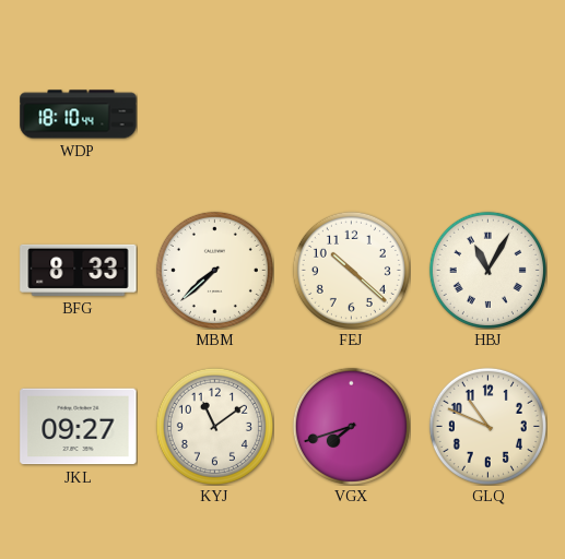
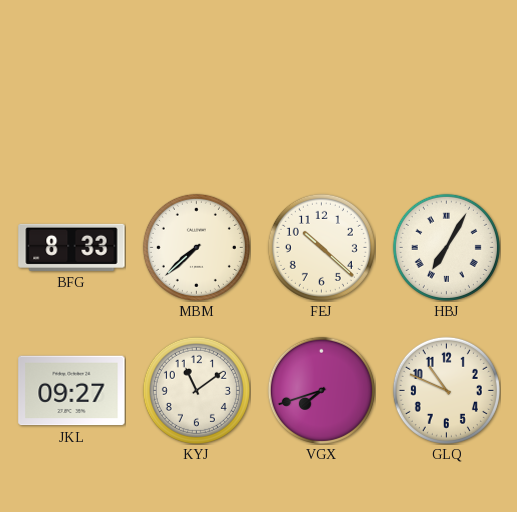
WDP: 18:10 -> none (79, 115)
HBJ: 11:05 -> 7:05 (446, 247)
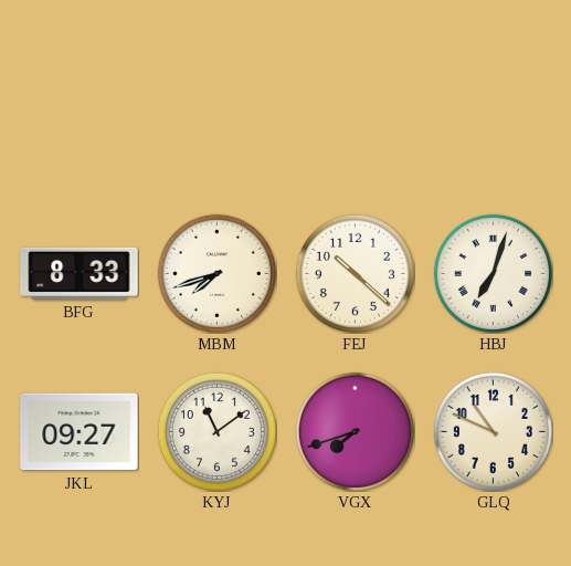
MBM: 7:38 -> 7:42 (216, 273)
HBJ: 7:05 -> 7:03 (493, 273)
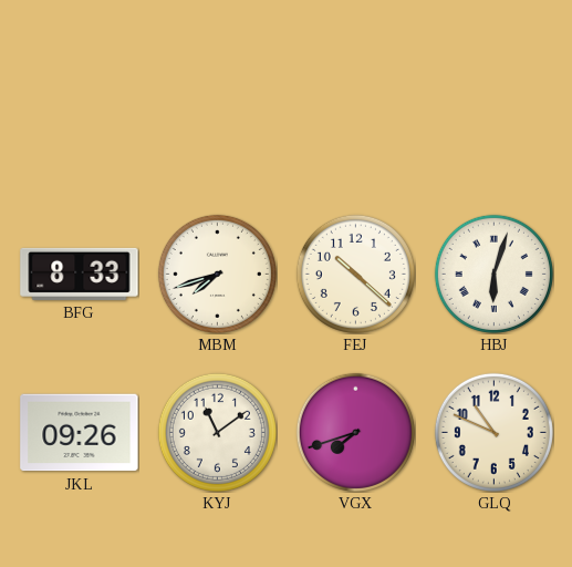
HBJ: 7:03 -> 6:03 (493, 274)
JKL: 09:27 -> 09:26 (80, 433)
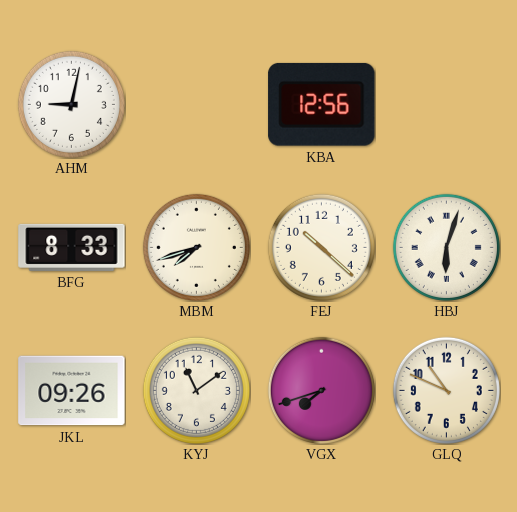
AHM: none -> 9:02 (71, 104)
KBA: none -> 12:56 (322, 104)
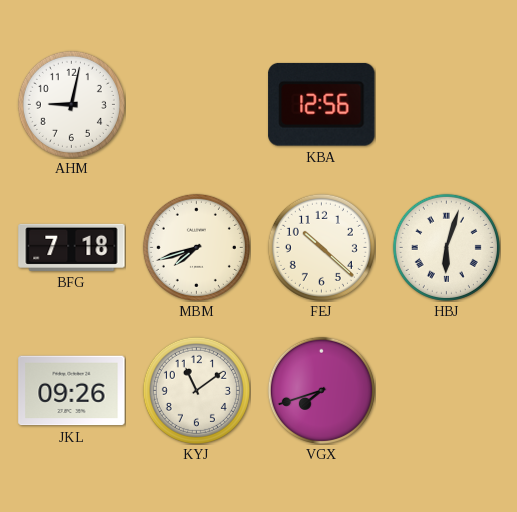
BFG: 8:33 -> 7:18 (72, 247)
GLQ: 10:49 -> none (446, 390)
